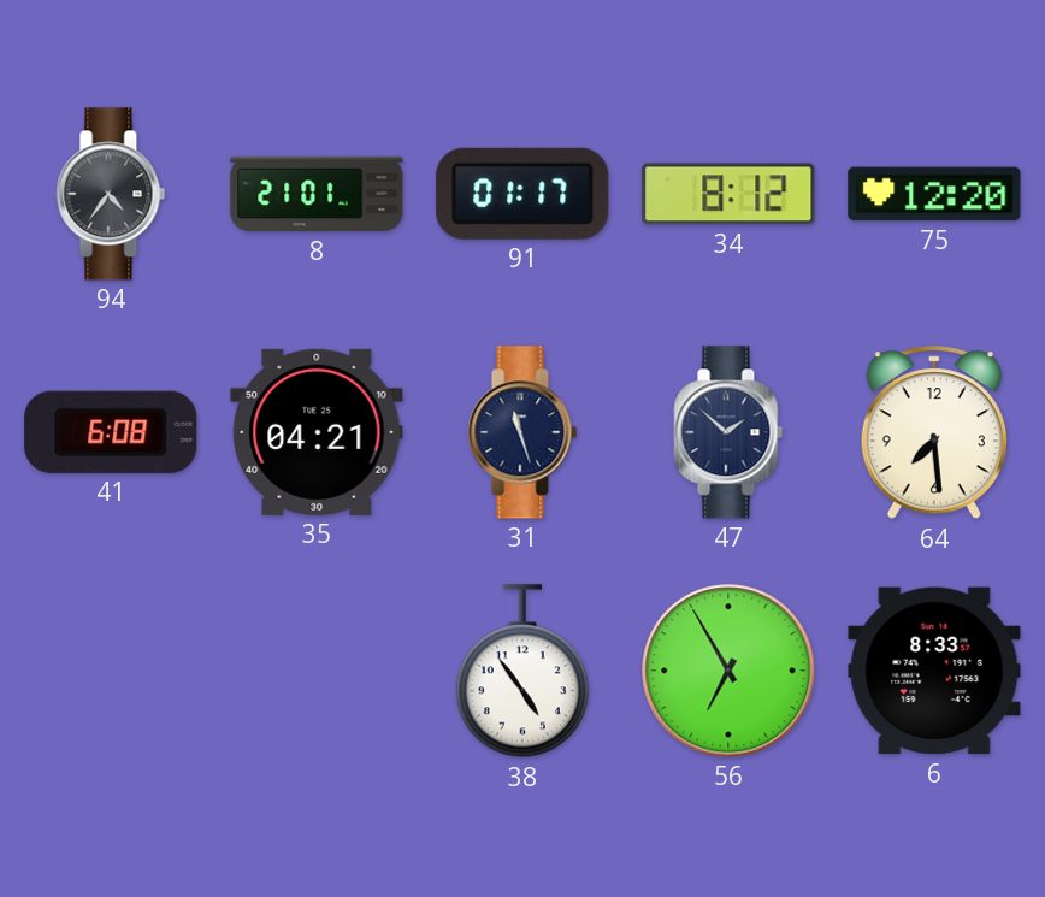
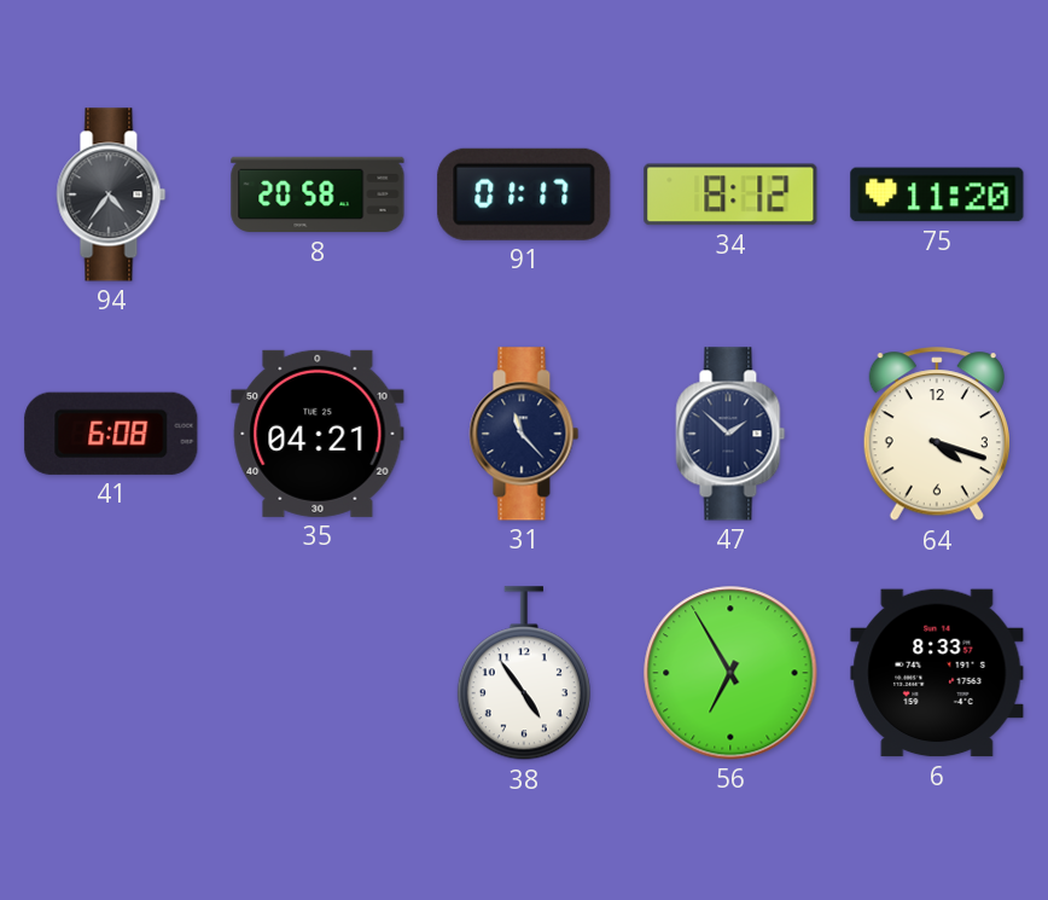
8: 21:01 -> 20:58 (318, 194)
75: 12:20 -> 11:20 (937, 194)
31: 11:27 -> 11:23 (524, 434)
64: 7:29 -> 4:18 (937, 435)
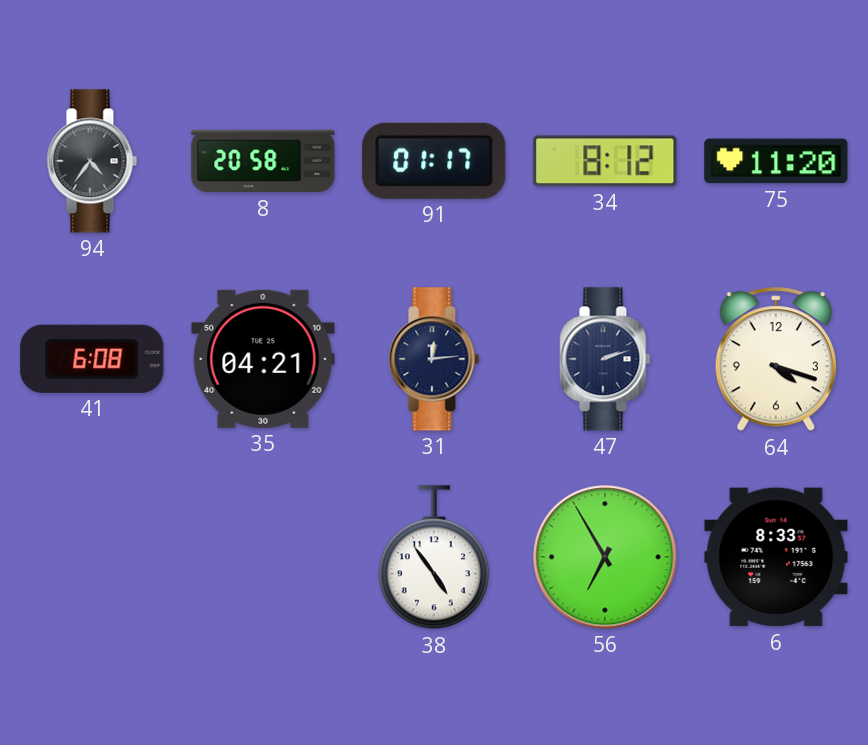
31: 11:23 -> 12:14 (434, 359)
47: 1:52 -> 2:12 (605, 359)
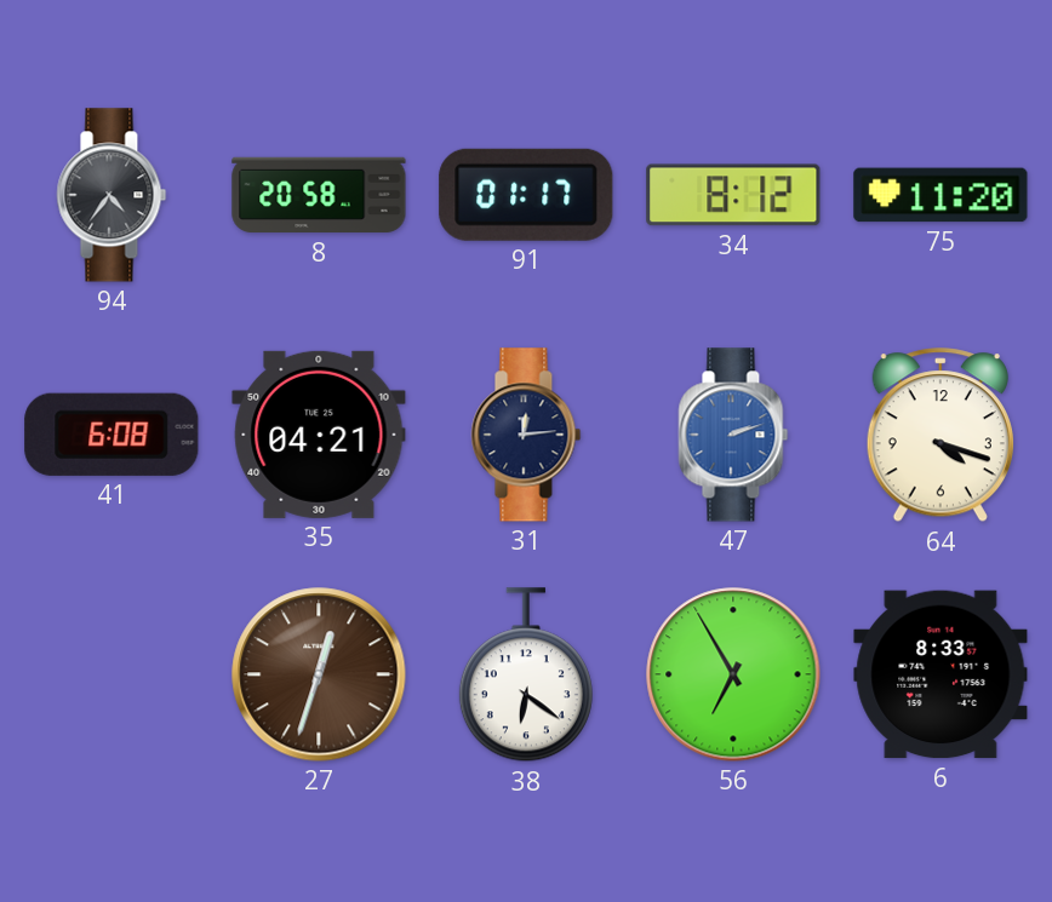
47 dial: navy -> blue (733, 435)
27: none -> 12:33 (319, 674)
38: 4:54 -> 6:21 (526, 676)
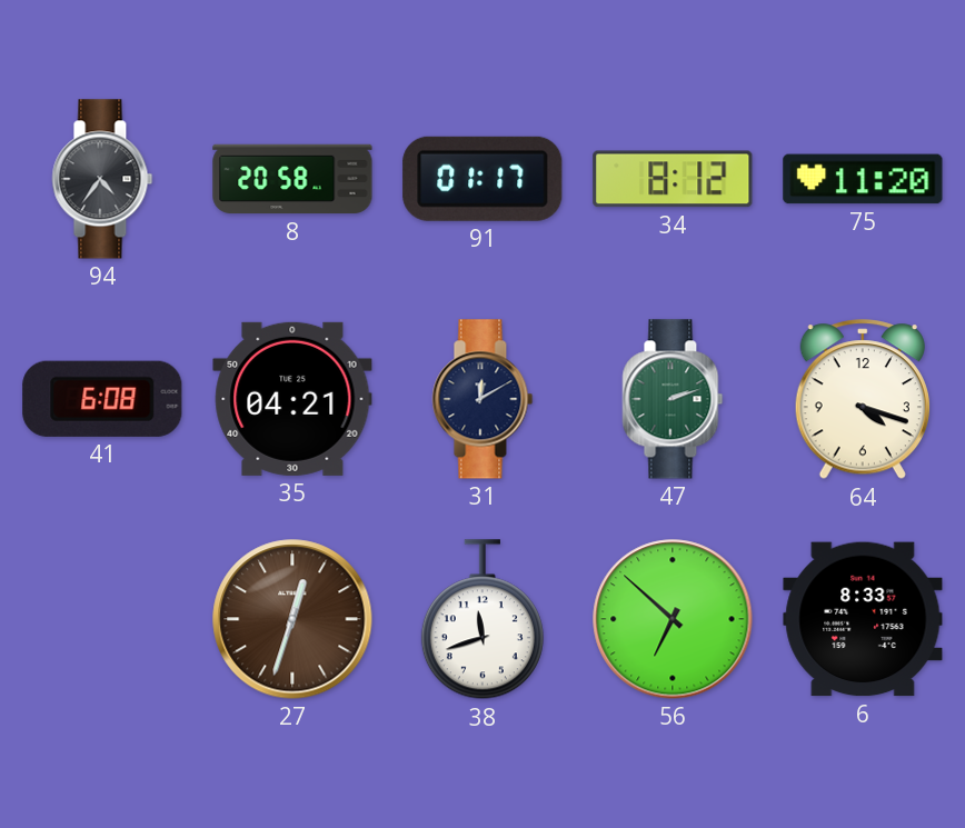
31: 12:14 -> 12:10 (482, 399)
47 dial: blue -> green (673, 399)
38: 6:21 -> 11:42 (482, 620)
56: 6:55 -> 6:52 (673, 619)
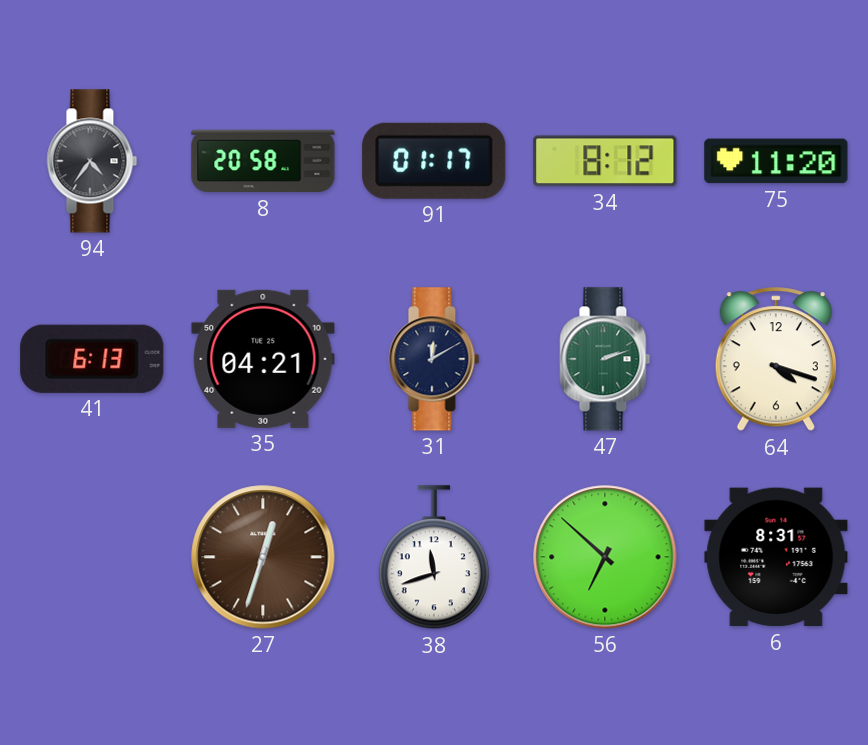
41: 6:08 -> 6:13 (92, 359)
6: 8:33 -> 8:31 (776, 557)
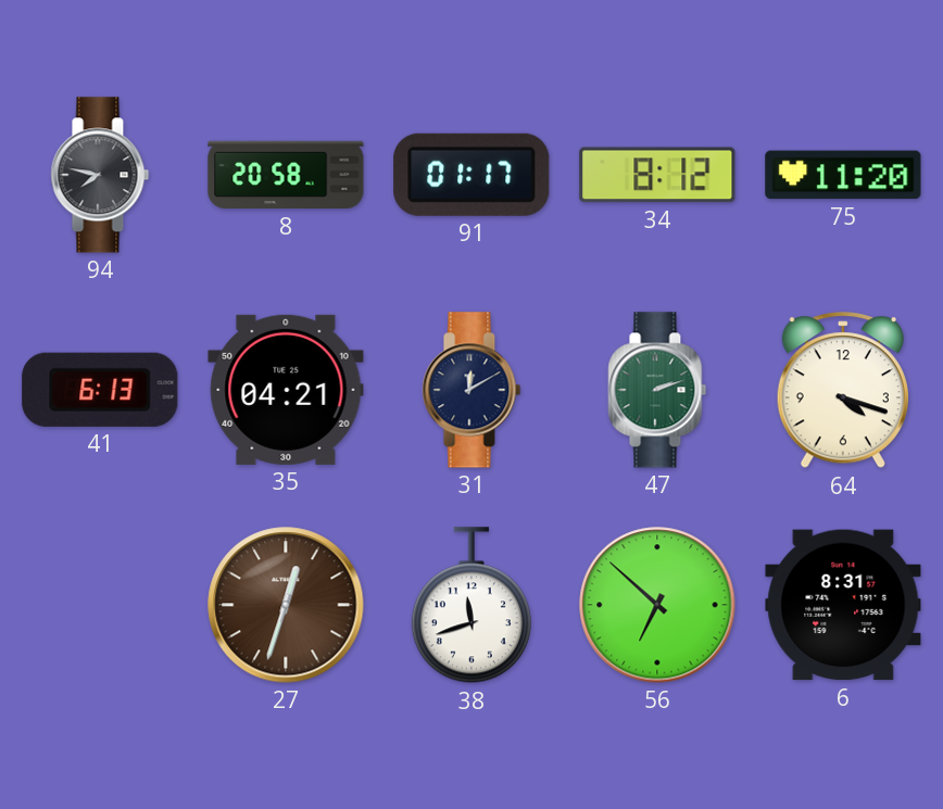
94: 4:36 -> 7:47 (100, 175)
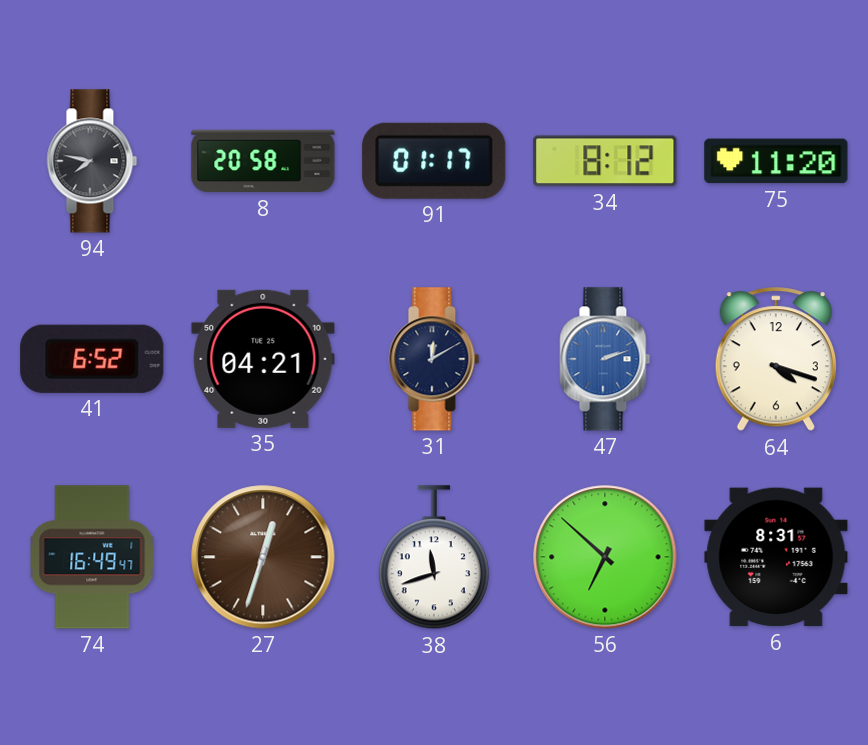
41: 6:13 -> 6:52 (92, 359)
47 dial: green -> blue (605, 359)
74: none -> 16:49 (92, 557)
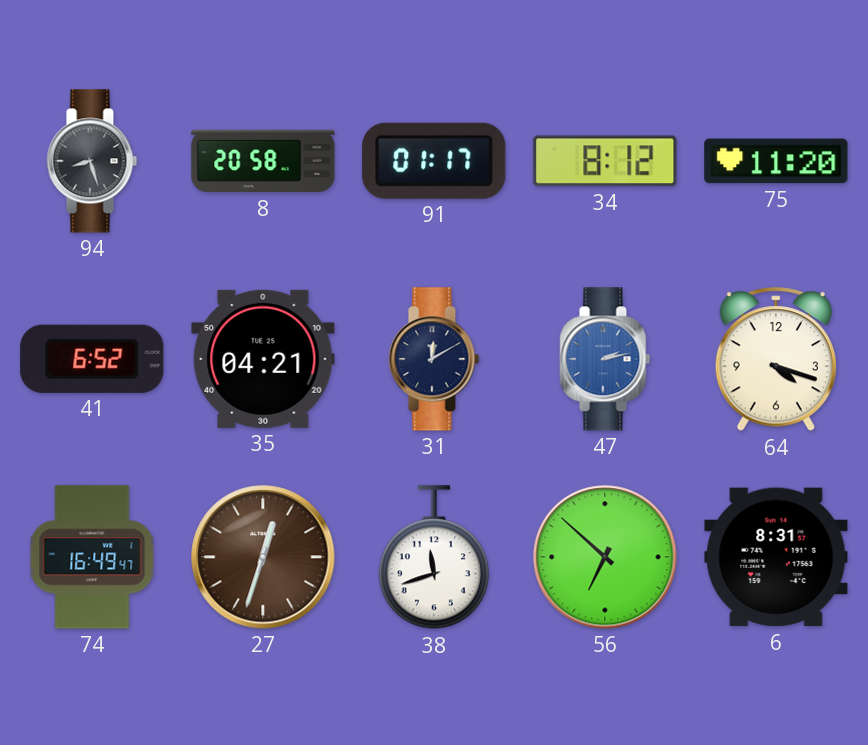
94: 7:47 -> 8:27 (92, 161)
47: 2:12 -> 2:13 (605, 359)
